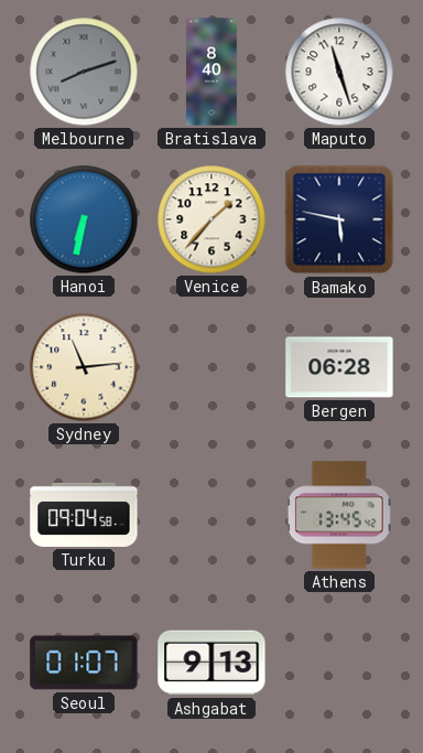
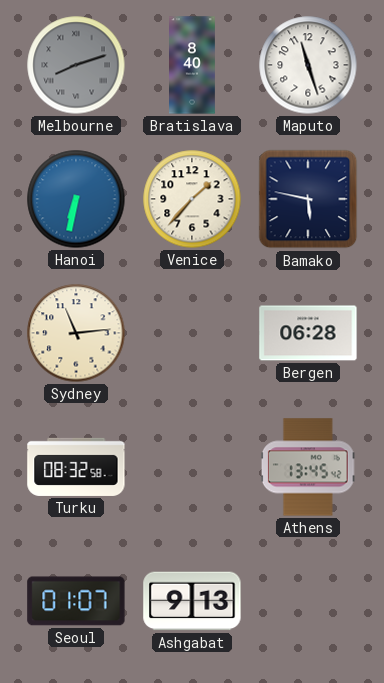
Turku: 09:04 -> 08:32 (76, 467)
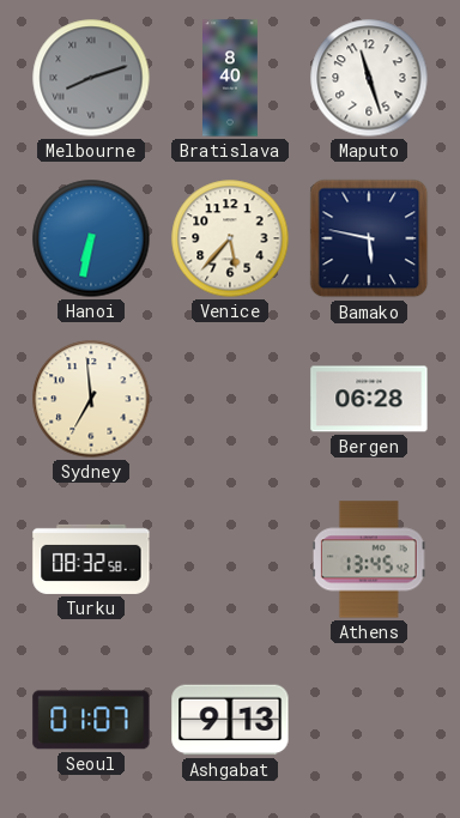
Venice: 1:37 -> 5:37 (230, 238)
Sydney: 11:14 -> 6:59 (91, 399)
